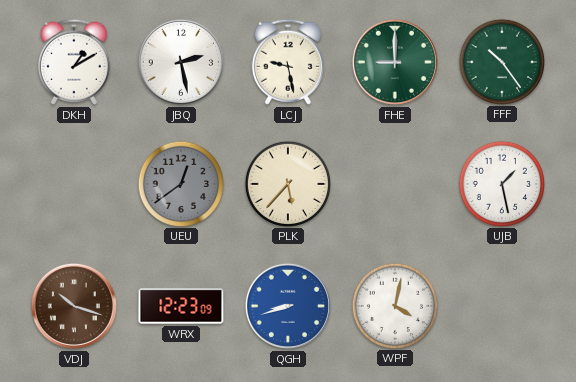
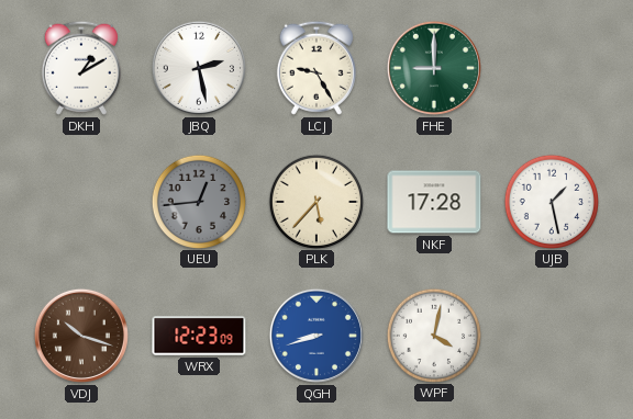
LCJ: 9:28 -> 9:25 (316, 68)
FFF: 10:24 -> none (501, 61)
UEU: 12:39 -> 12:44 (198, 201)
NKF: none -> 17:28 (434, 202)
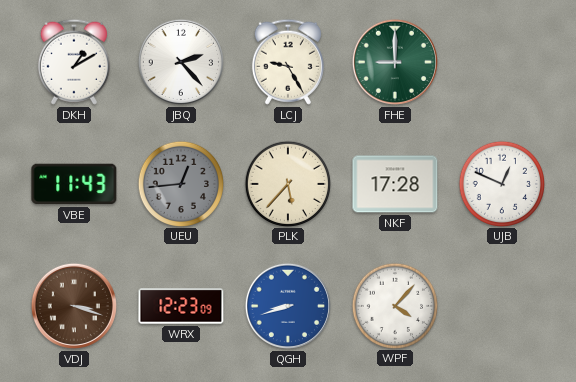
JBQ: 2:28 -> 2:23 (181, 62)
VBE: none -> 11:43 (74, 184)
UJB: 1:28 -> 12:49 (501, 183)
VDJ: 10:18 -> 3:18 (74, 306)
WPF: 4:02 -> 4:07 (394, 305)
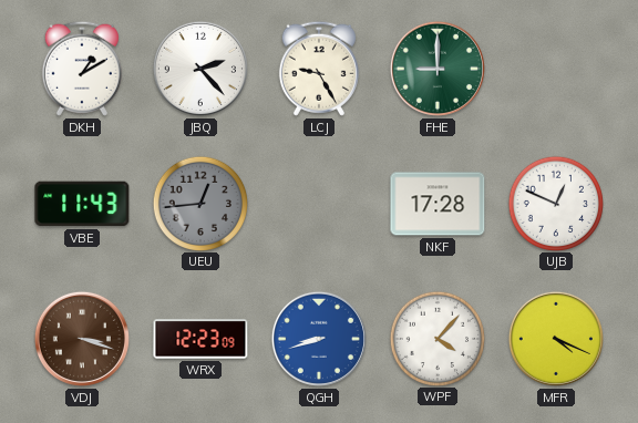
PLK: 5:37 -> none (287, 183)
MFR: none -> 4:19 (556, 339)
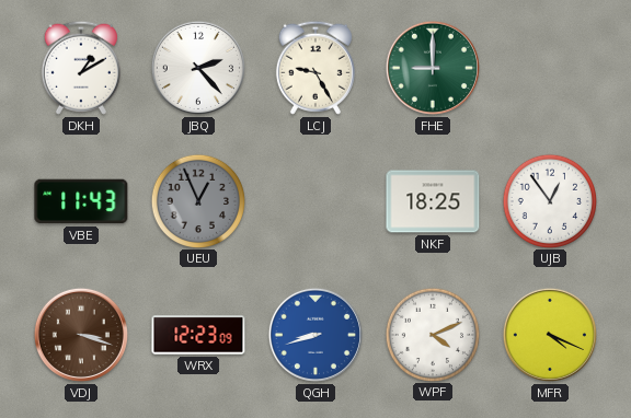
UEU: 12:44 -> 12:56 (197, 200)
NKF: 17:28 -> 18:25 (433, 201)
UJB: 12:49 -> 12:54 (549, 200)
WPF: 4:07 -> 4:11 (432, 334)
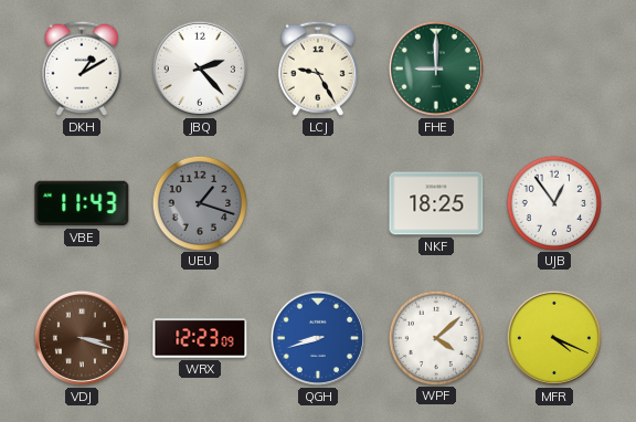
UEU: 12:56 -> 1:18 (199, 202)
WPF: 4:11 -> 4:08 (435, 337)
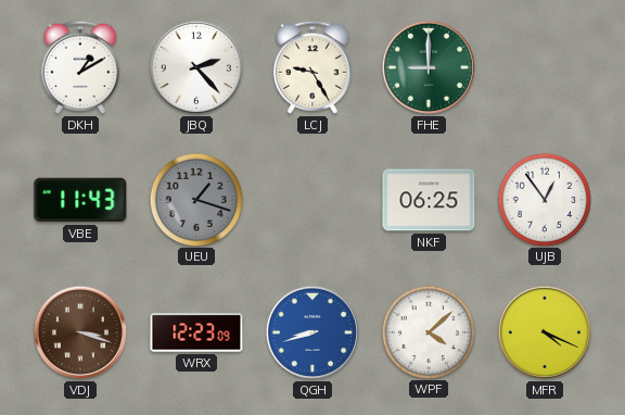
NKF: 18:25 -> 06:25 (429, 200)
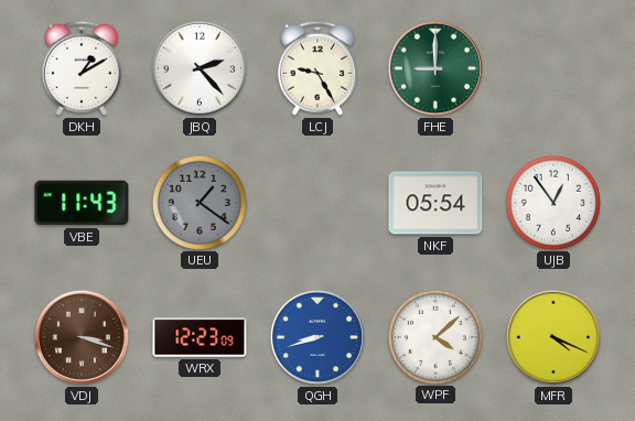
UEU: 1:18 -> 1:21 (198, 202)
NKF: 06:25 -> 05:54 (435, 203)
